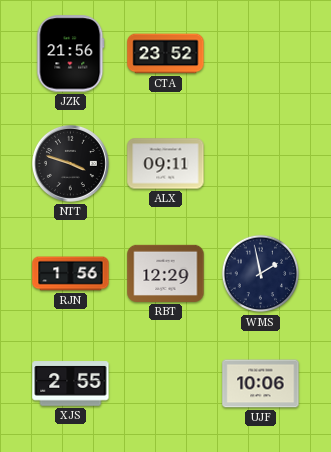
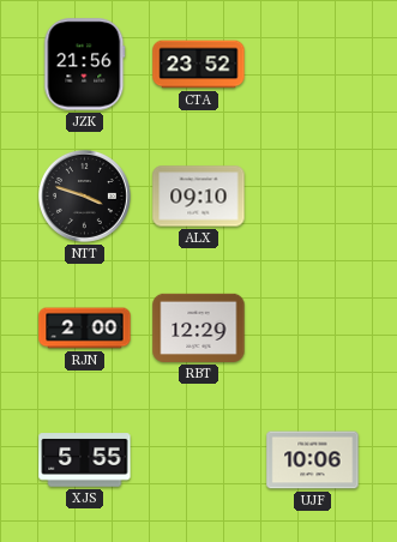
ALX: 09:11 -> 09:10 (199, 197)
RJN: 1:56 -> 2:00 (85, 329)
WMS: 1:58 -> none (261, 274)
XJS: 2:55 -> 5:55 (85, 460)
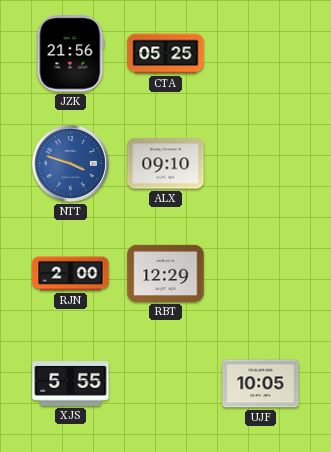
CTA: 23:52 -> 05:25 (166, 54)
NTT dial: black -> blue (70, 163)
UJF: 10:06 -> 10:05 (261, 384)
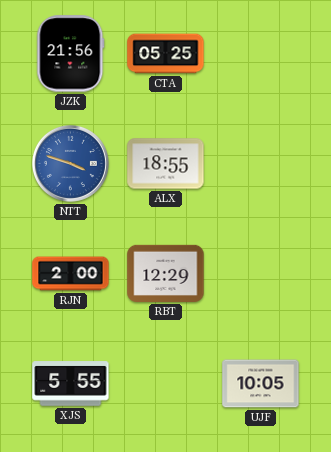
ALX: 09:10 -> 18:55 (166, 164)
